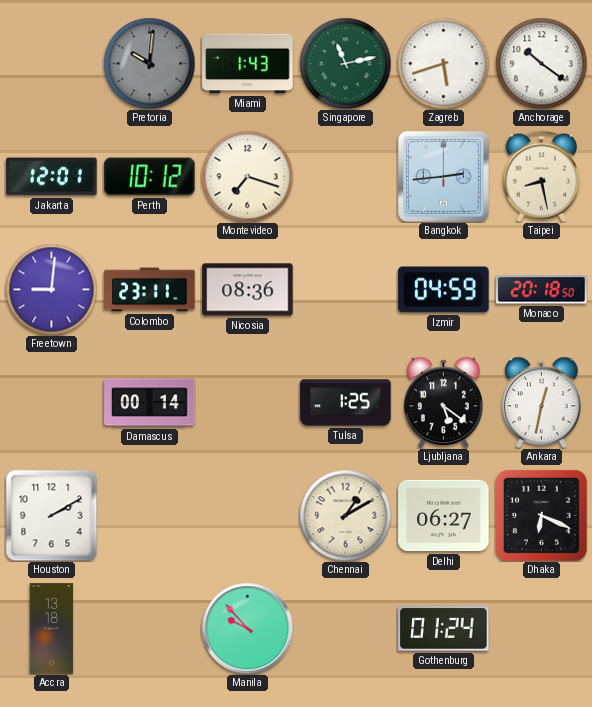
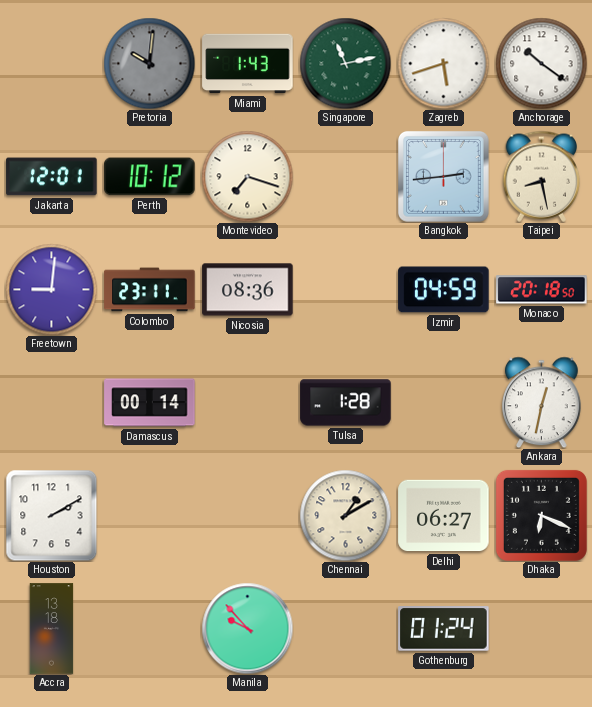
Tulsa: 1:25 -> 1:28 (346, 403)
Ljubljana: 5:21 -> none (444, 402)
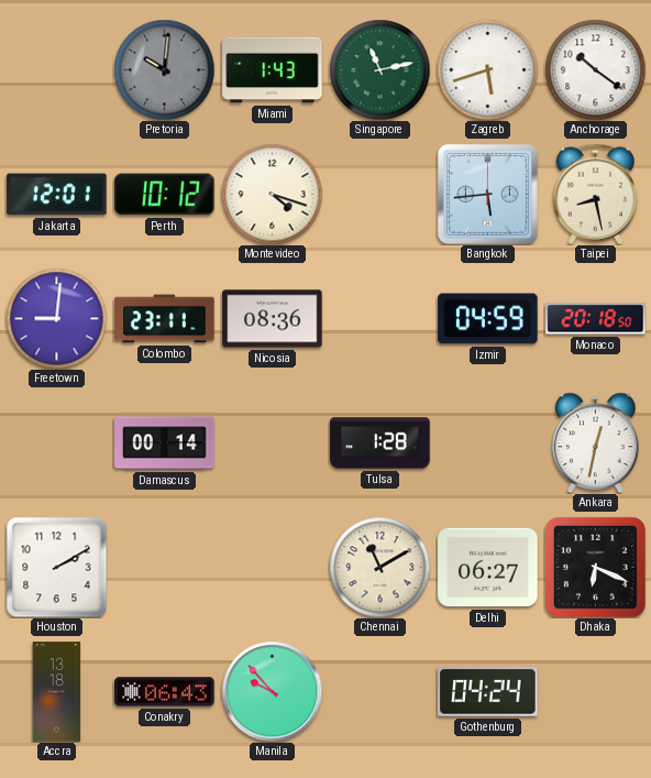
Montevideo: 7:18 -> 4:18 (272, 194)
Bangkok: 2:44 -> 5:44 (487, 194)
Chennai: 1:10 -> 11:10 (379, 567)
Conakry: none -> 06:43 (165, 692)
Gothenburg: 01:24 -> 04:24 (488, 692)
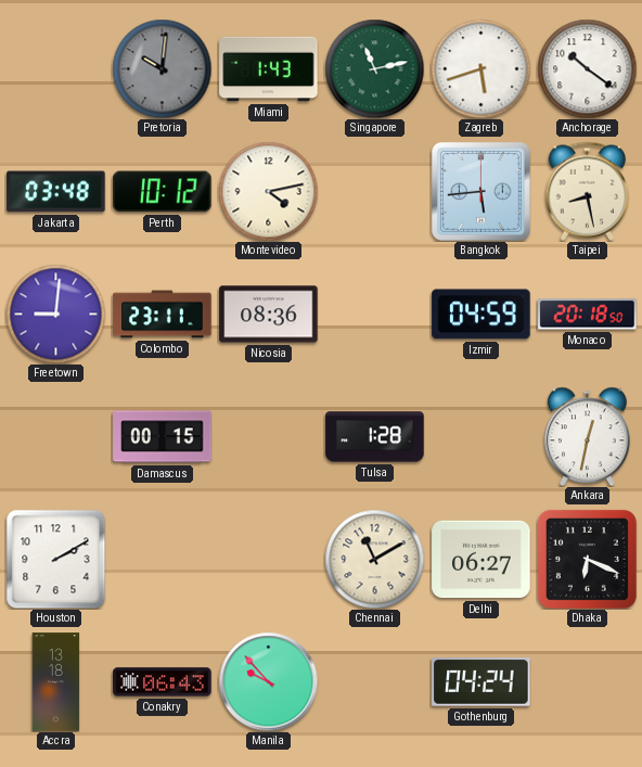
Jakarta: 12:01 -> 03:48 (56, 192)
Montevideo: 4:18 -> 4:13 (268, 191)
Damascus: 00:14 -> 00:15 (163, 437)
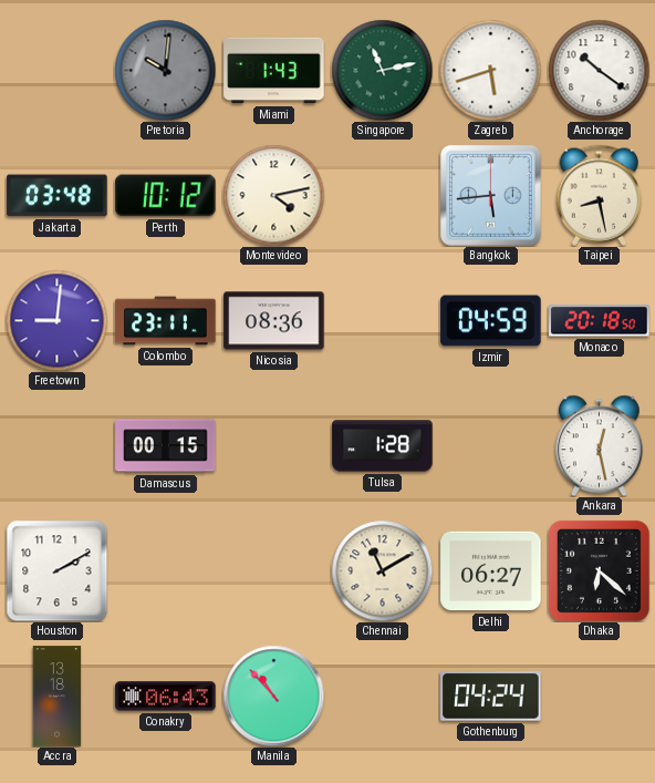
Ankara: 12:32 -> 12:28 (600, 445)
Dhaka: 6:19 -> 6:22 (599, 570)
Manila: 9:53 -> 10:53 (273, 696)
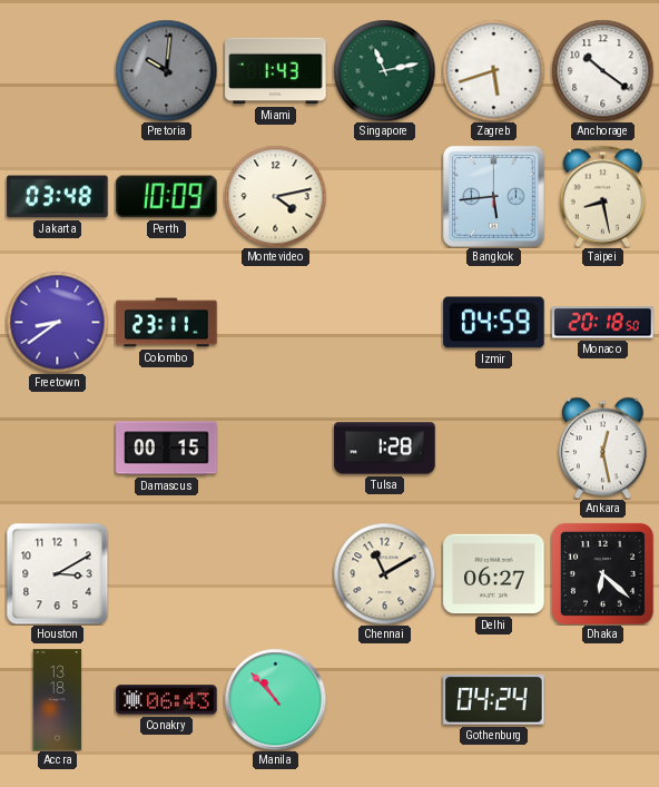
Perth: 10:12 -> 10:09 (167, 197)
Freetown: 9:01 -> 8:39 (57, 322)
Nicosia: 08:36 -> none (274, 321)
Houston: 2:10 -> 3:10 (57, 573)
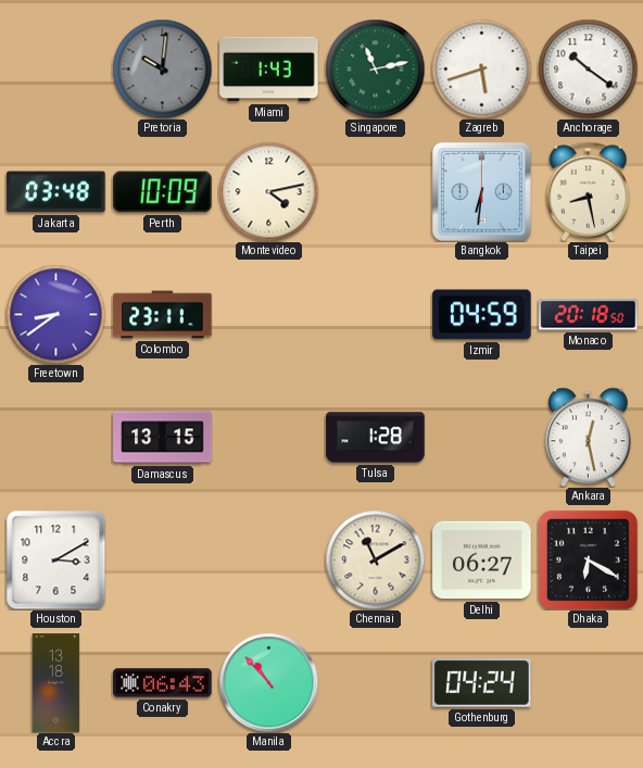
Bangkok: 5:44 -> 6:31 (481, 191)
Damascus: 00:15 -> 13:15 (163, 438)
Dhaka: 6:22 -> 6:20 (588, 559)
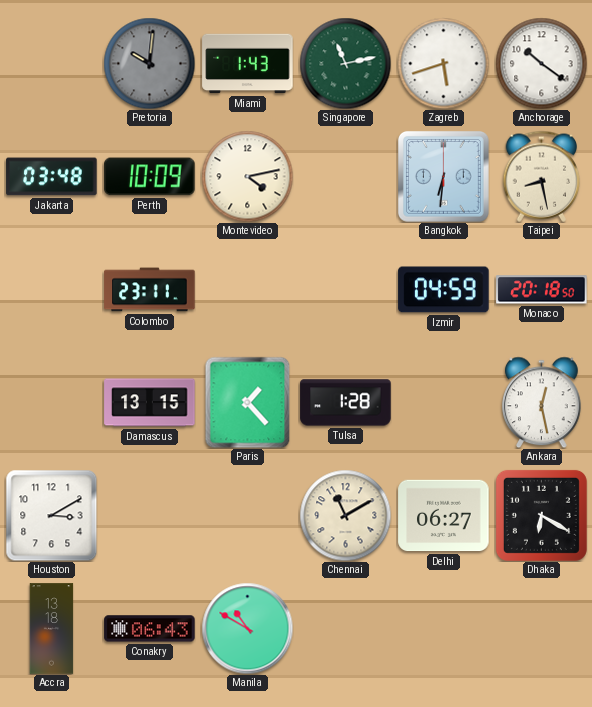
Freetown: 8:39 -> none (55, 314)
Paris: none -> 1:23 (248, 402)
Manila: 10:53 -> 10:50 (247, 628)
Gothenburg: 04:24 -> none (482, 683)
